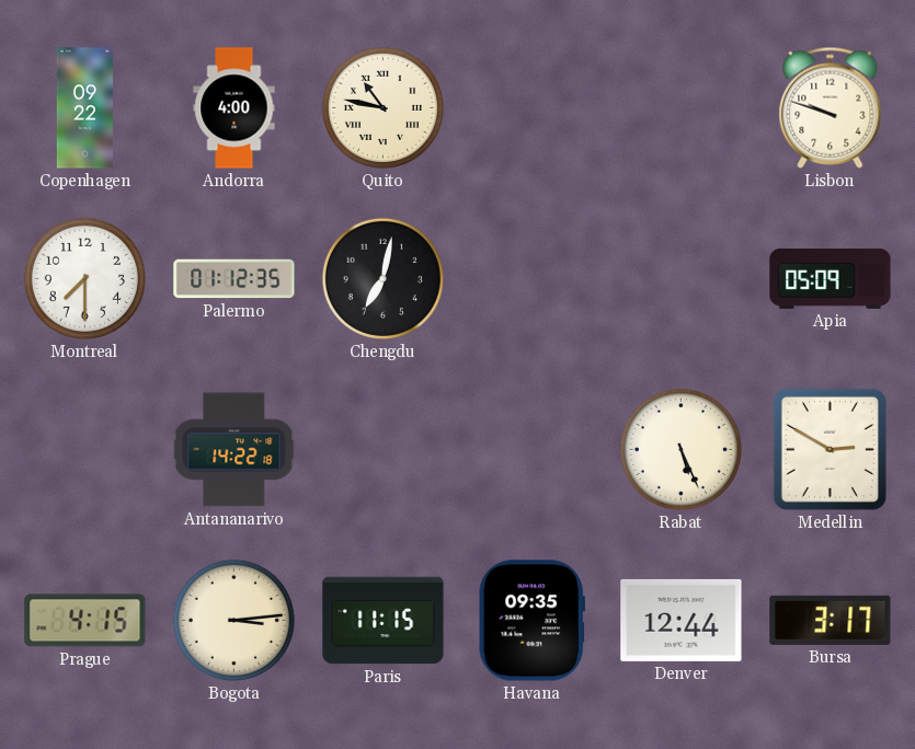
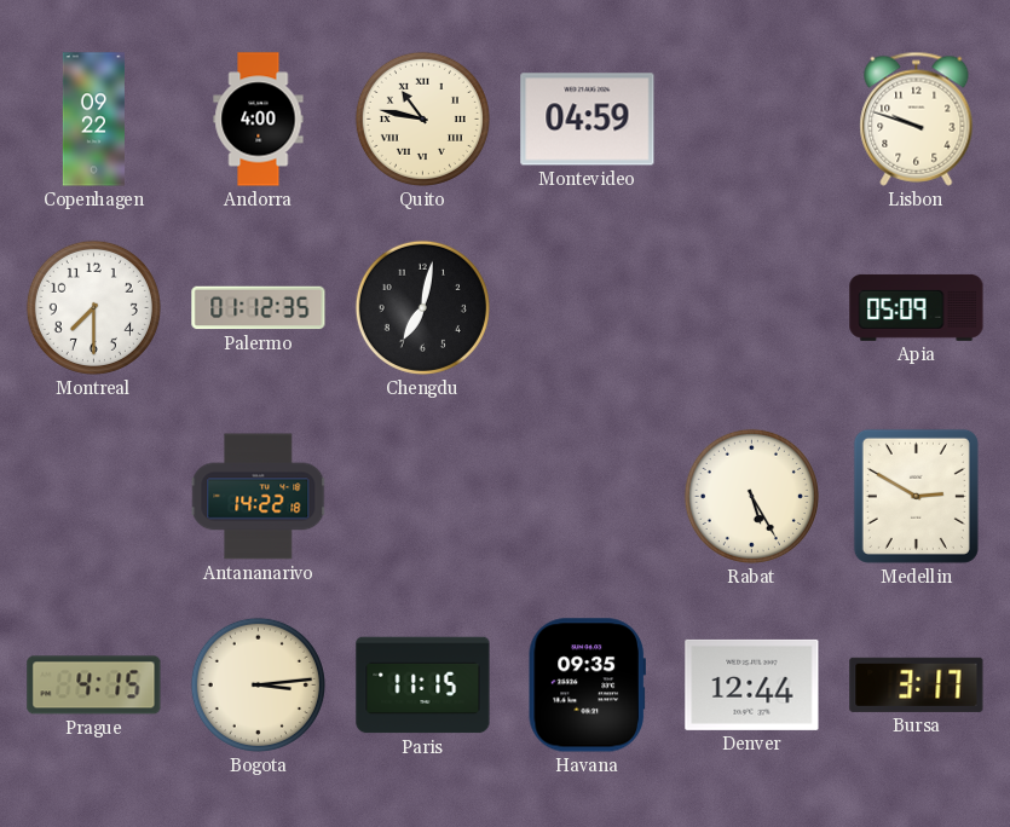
Montevideo: none -> 04:59 (588, 120)
Rabat: 5:26 -> 5:25 (751, 496)
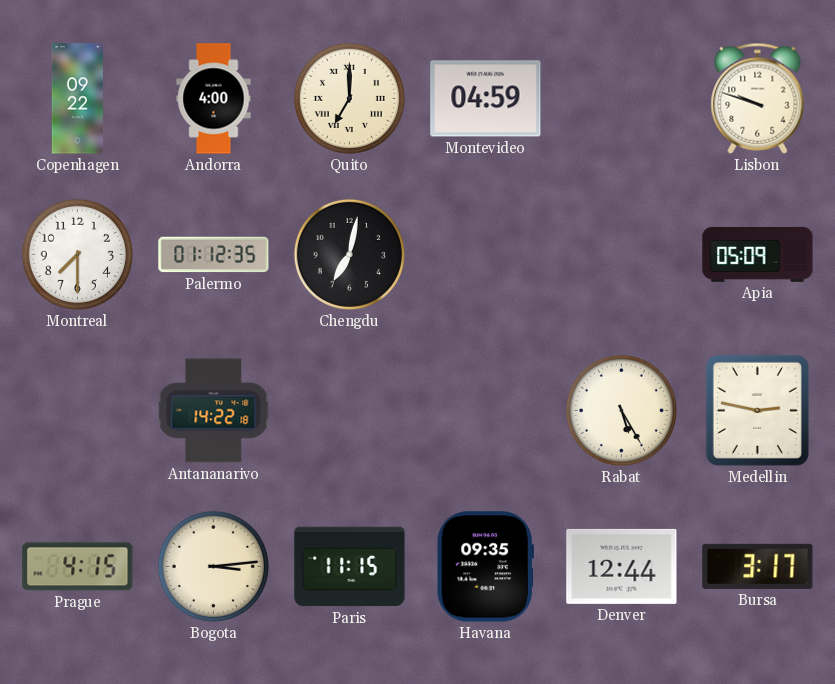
Quito: 10:47 -> 7:00 (349, 98)
Medellin: 2:50 -> 2:47 (757, 410)
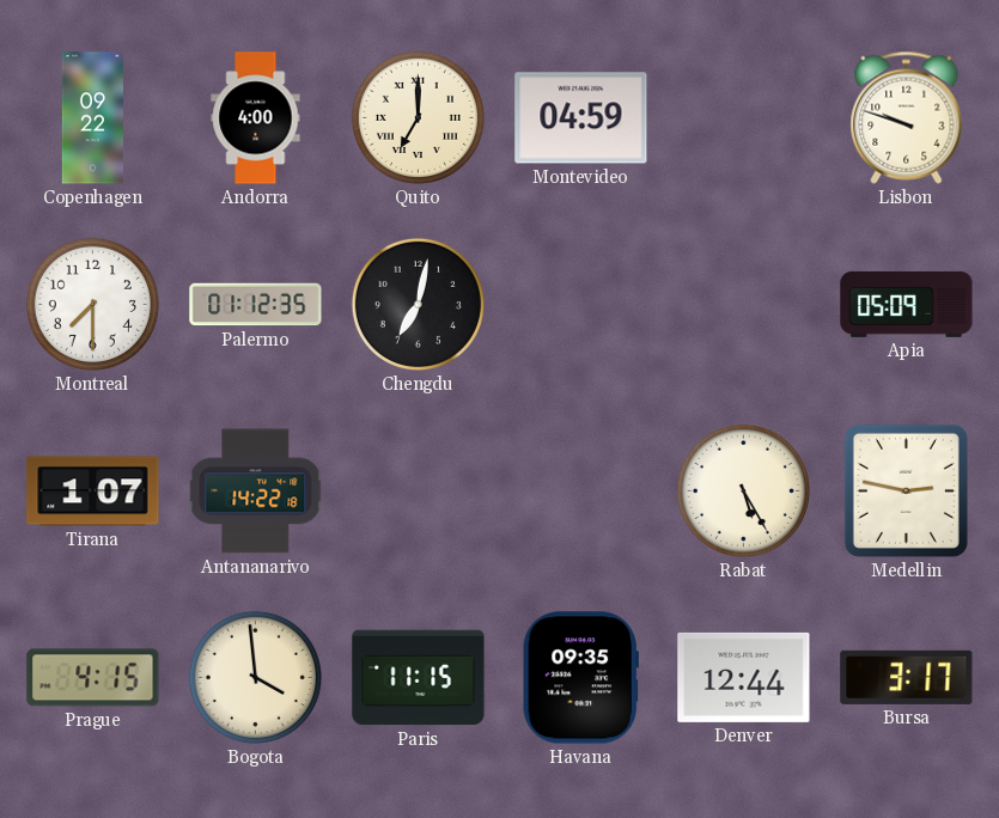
Tirana: none -> 1:07 (93, 492)
Bogota: 3:14 -> 3:59 (255, 677)
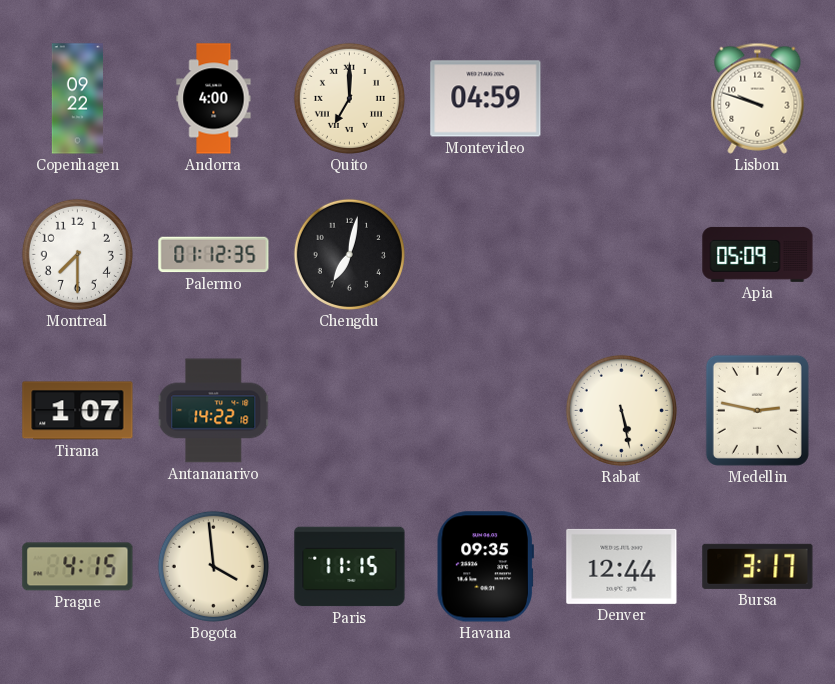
Rabat: 5:25 -> 5:28 (621, 410)
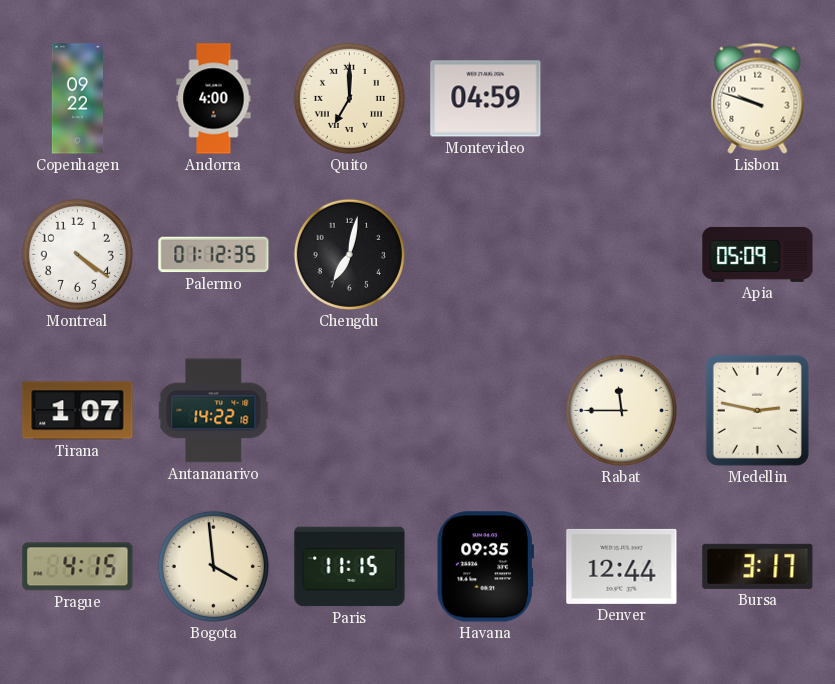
Montreal: 7:30 -> 4:21 (77, 254)
Rabat: 5:28 -> 11:45 (621, 410)
